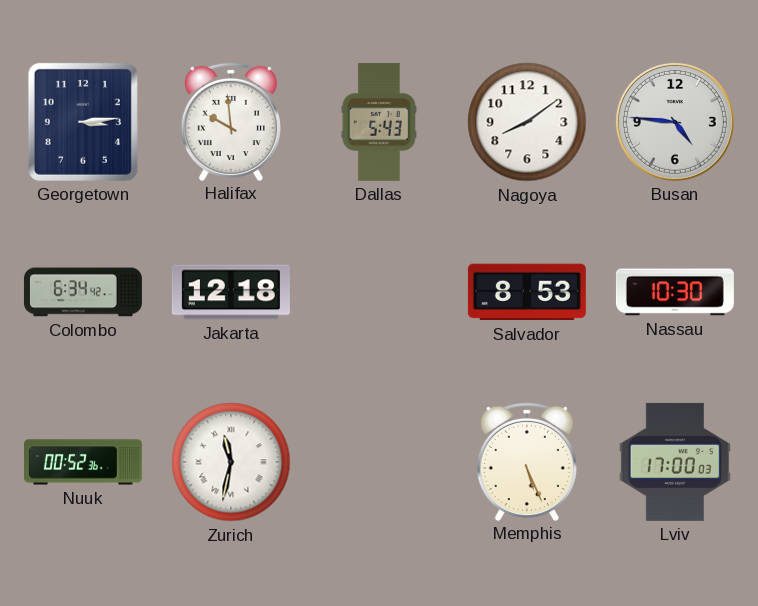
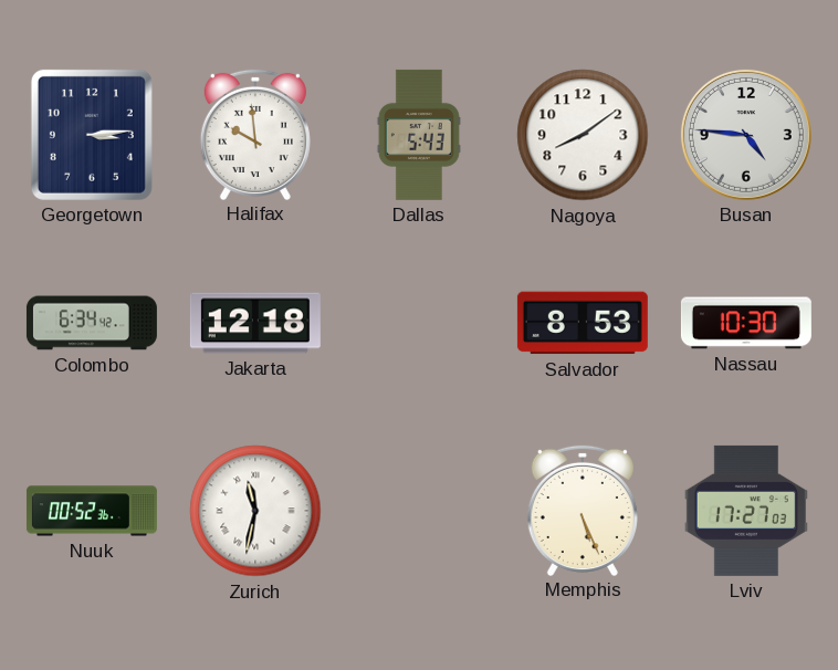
Lviv: 17:00 -> 17:27 (746, 511)
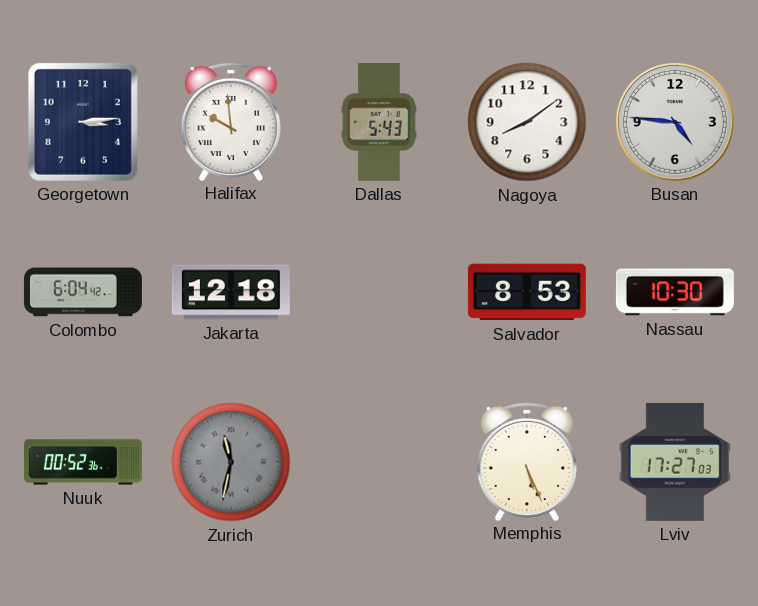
Colombo: 6:34 -> 6:04 (83, 292)
Zurich dial: white -> grey (231, 462)
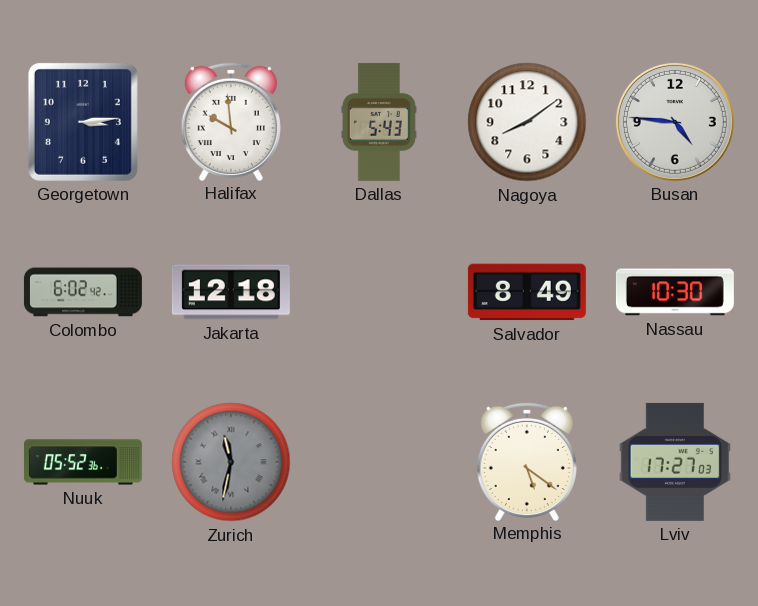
Colombo: 6:04 -> 6:02 (83, 292)
Salvador: 8:53 -> 8:49 (527, 292)
Nuuk: 00:52 -> 05:52 (83, 462)
Memphis: 5:26 -> 5:21 (527, 461)
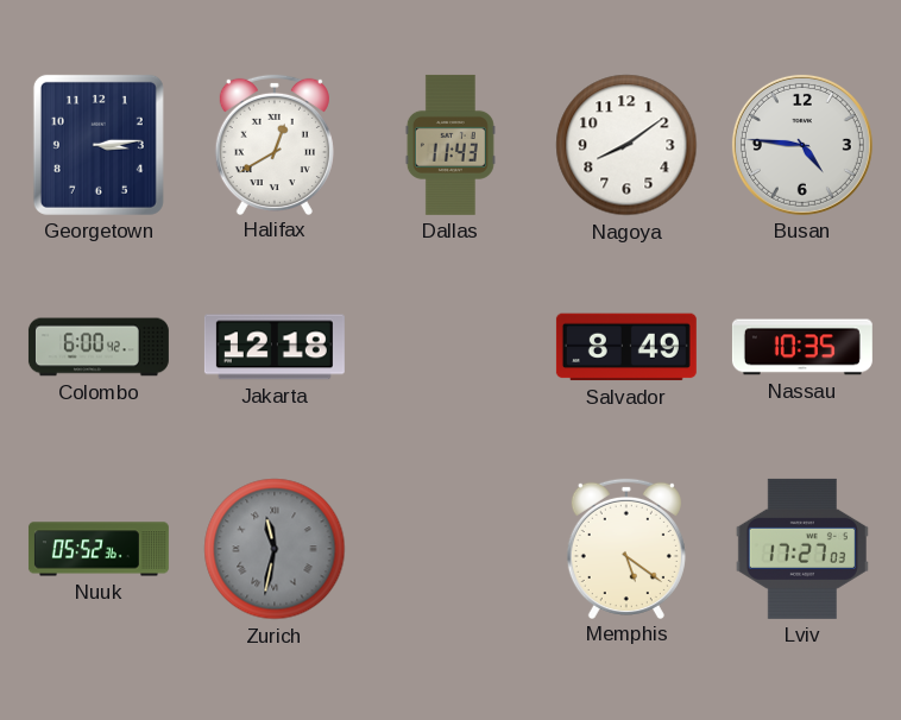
Halifax: 9:59 -> 12:40 (275, 144)
Dallas: 5:43 -> 11:43 (450, 145)
Colombo: 6:02 -> 6:00 (99, 347)
Nassau: 10:30 -> 10:35 (802, 347)
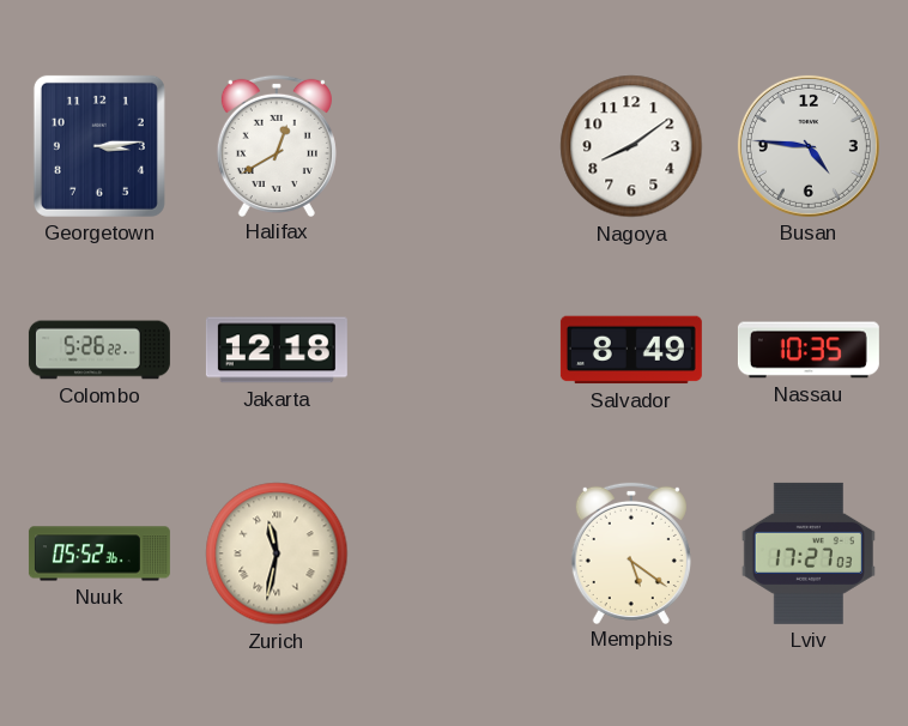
Dallas: 11:43 -> none (450, 145)
Colombo: 6:00 -> 5:26 (99, 350)
Zurich dial: grey -> cream (277, 553)
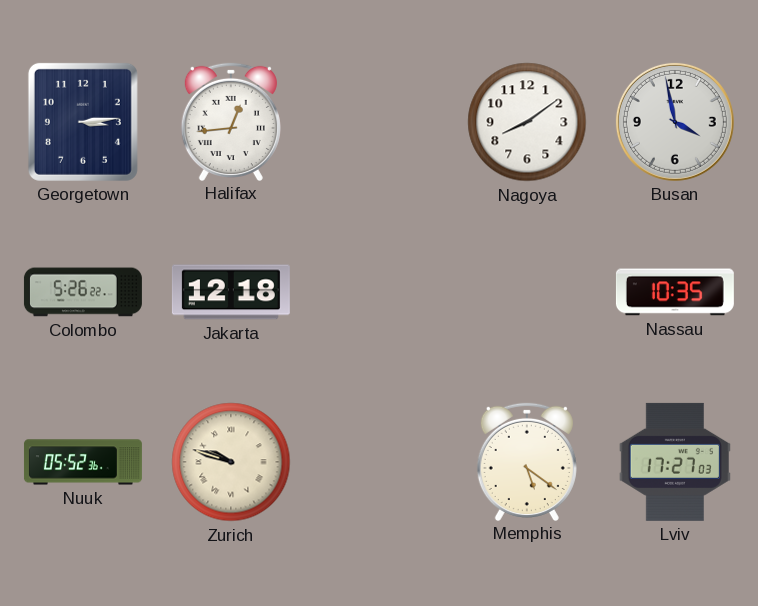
Halifax: 12:40 -> 12:44 (231, 121)
Busan: 4:46 -> 3:58 (675, 122)
Salvador: 8:49 -> none (631, 350)
Zurich: 11:32 -> 9:48 (231, 462)
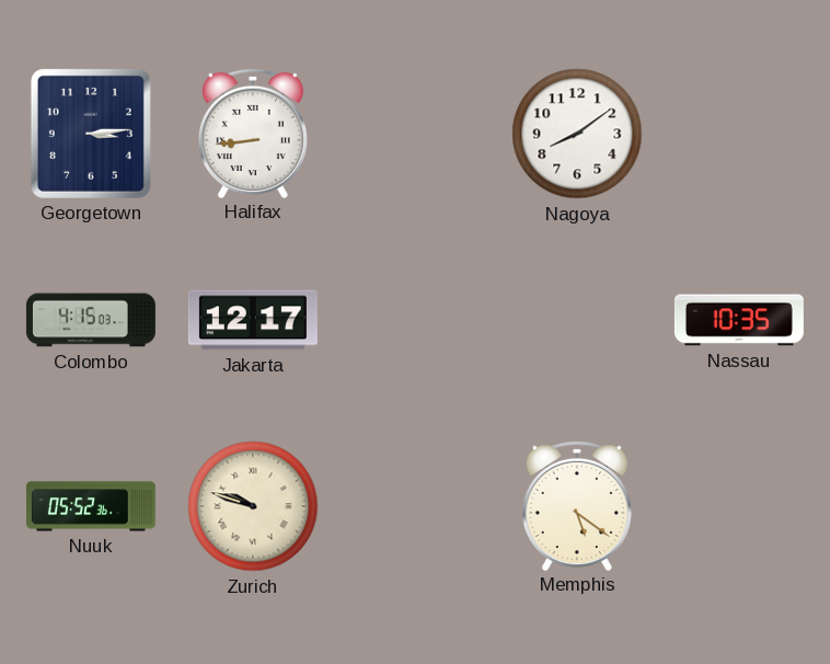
Halifax: 12:44 -> 8:44 (253, 133)
Busan: 3:58 -> none (675, 122)
Colombo: 5:26 -> 4:15 (91, 320)
Jakarta: 12:18 -> 12:17 (253, 320)
Lviv: 17:27 -> none (675, 462)
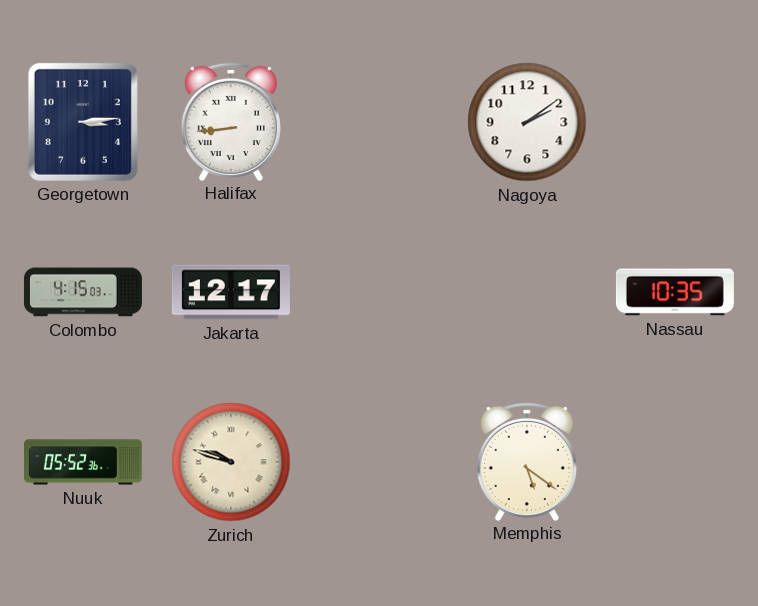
Nagoya: 8:09 -> 2:09 (527, 122)
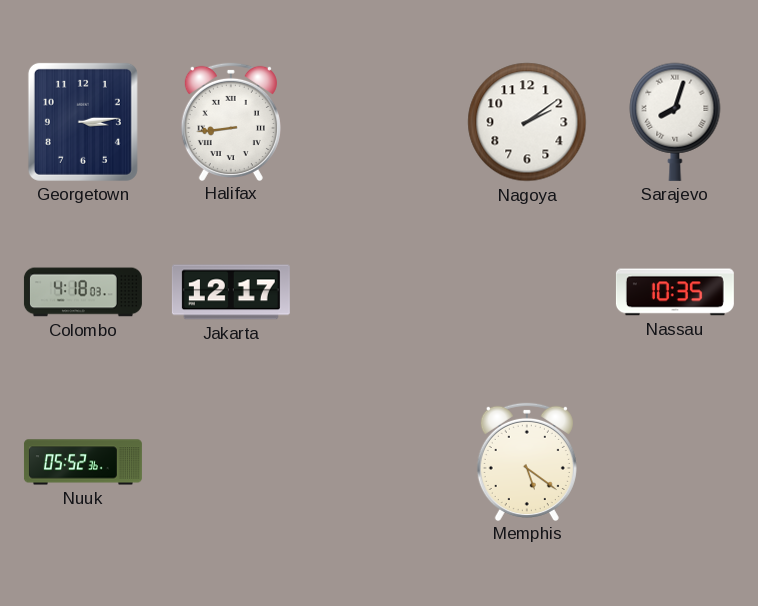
Sarajevo: none -> 8:03 (675, 122)
Colombo: 4:15 -> 4:18 (83, 292)
Zurich: 9:48 -> none (231, 462)
